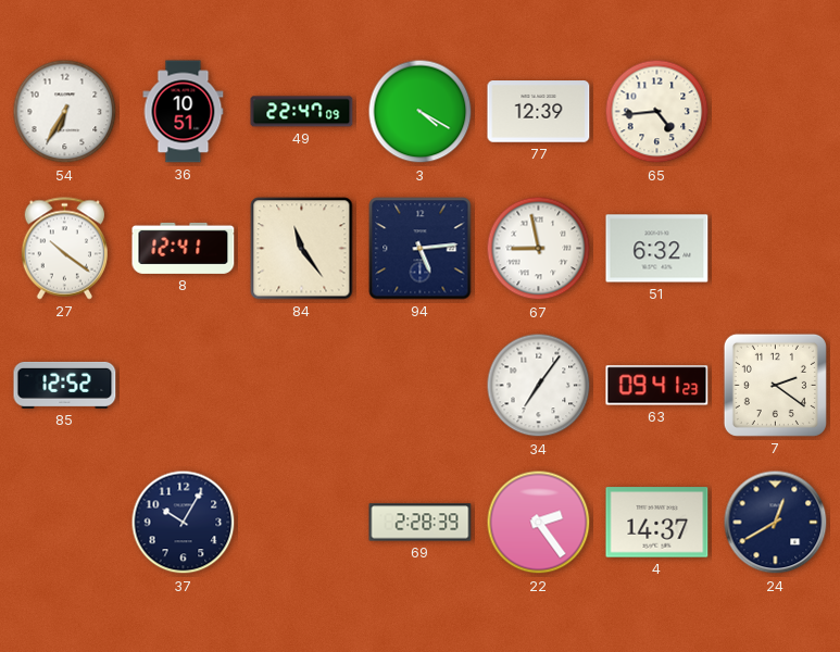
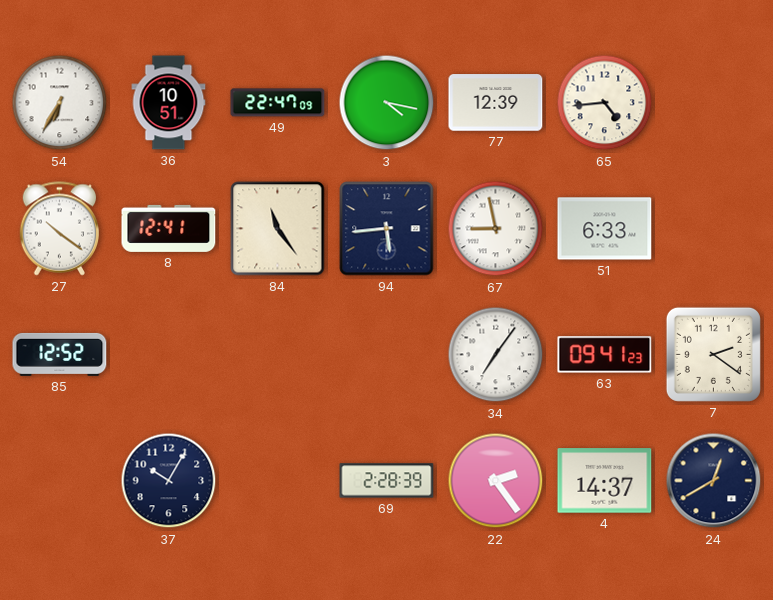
3: 4:20 -> 4:17 (387, 103)
94: 5:14 -> 5:44 (387, 229)
51: 6:32 -> 6:33 (605, 229)
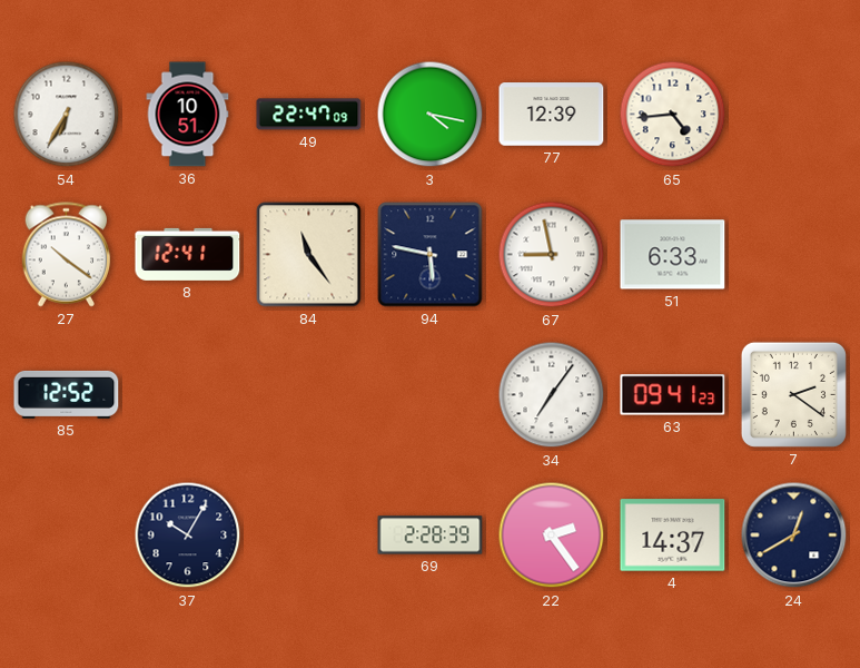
94: 5:44 -> 5:47 (431, 255)
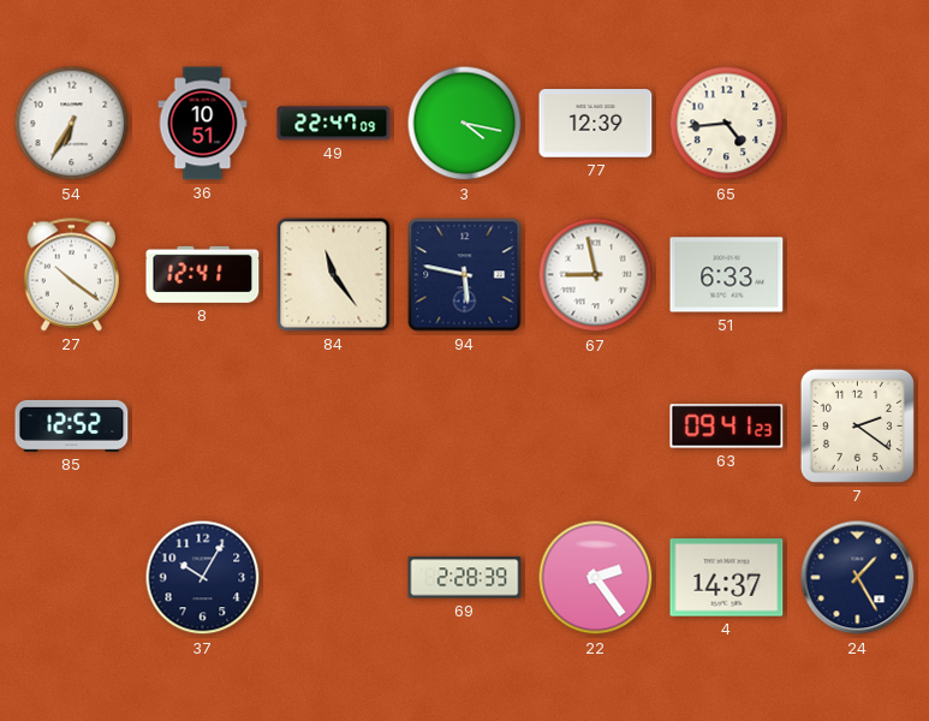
34: 7:06 -> none (552, 395)
24: 12:40 -> 1:25 (858, 578)
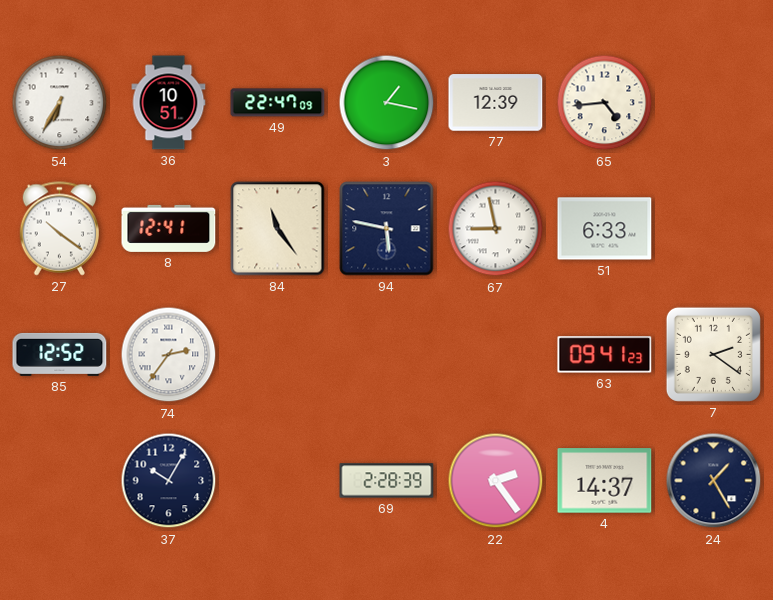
3: 4:17 -> 1:17 (387, 103)
74: none -> 2:36 (169, 355)
